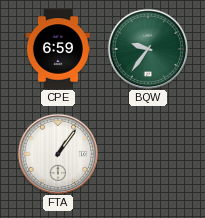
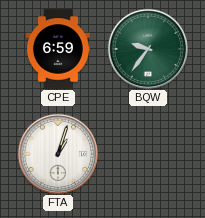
FTA: 1:06 -> 1:03 (58, 154)
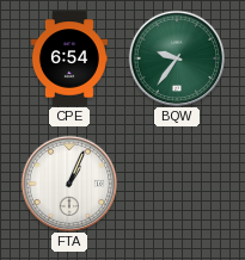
CPE: 6:59 -> 6:54 (69, 58)
FTA: 1:03 -> 1:04 (69, 184)
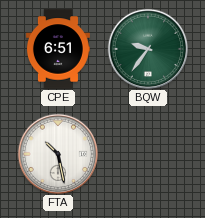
CPE: 6:54 -> 6:51 (58, 49)
FTA: 1:04 -> 10:28 (58, 154)
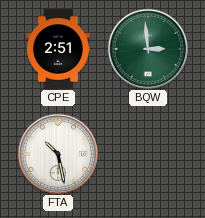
CPE: 6:51 -> 2:51 (58, 49)
BQW: 9:36 -> 2:59 (148, 49)
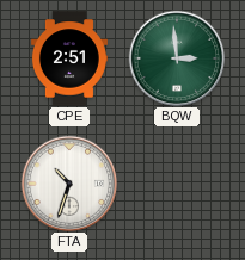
FTA: 10:28 -> 10:33 (69, 184)
